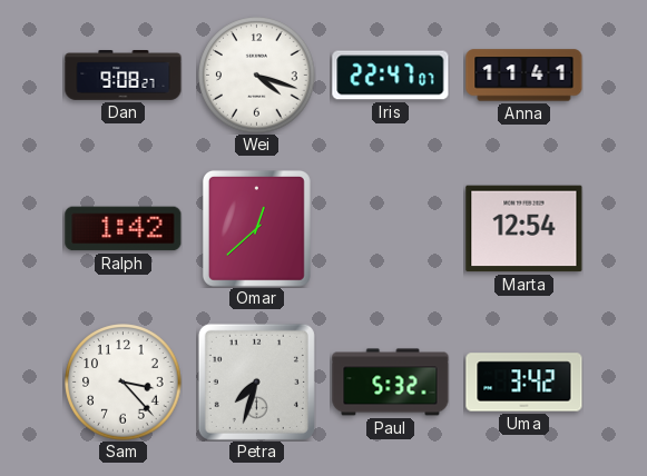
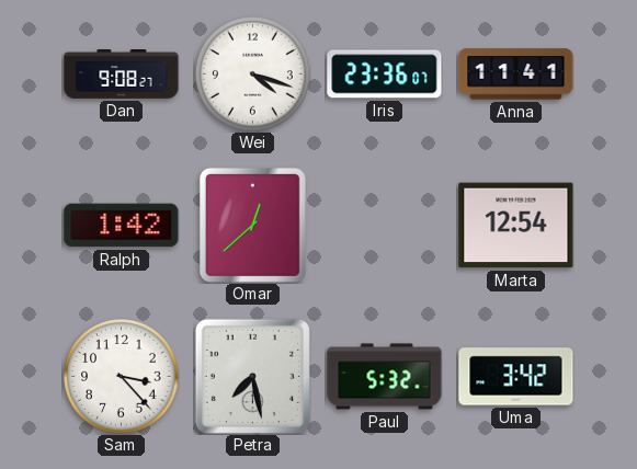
Iris: 22:47 -> 23:36 (385, 75)
Petra: 7:33 -> 7:28 (252, 376)
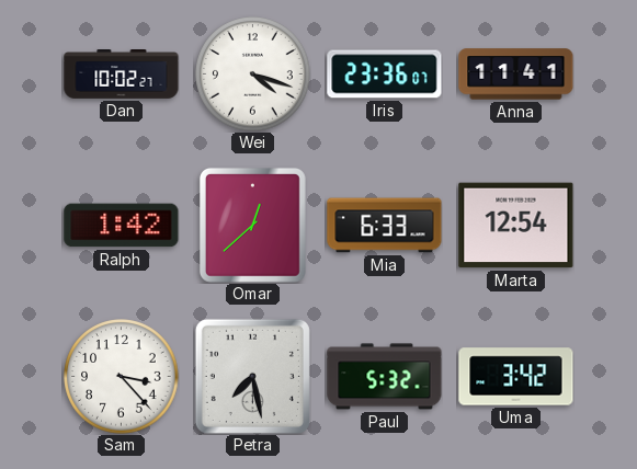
Dan: 9:08 -> 10:02 (122, 75)
Mia: none -> 6:33 (385, 226)
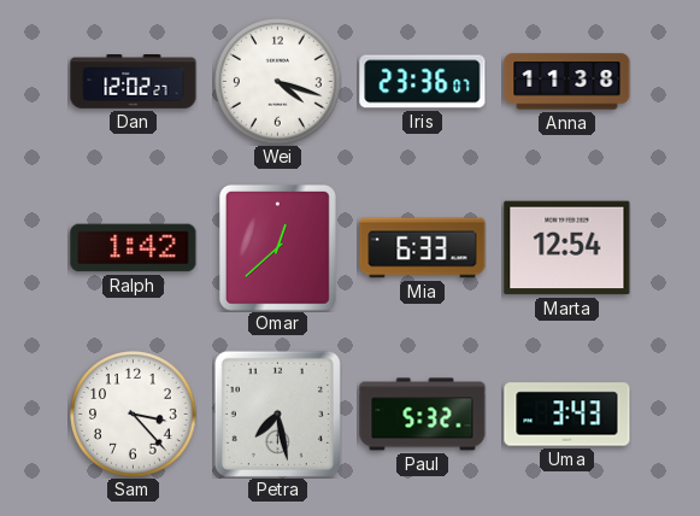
Dan: 10:02 -> 12:02 (134, 82)
Anna: 11:41 -> 11:38 (567, 82)
Uma: 3:42 -> 3:43 (567, 415)
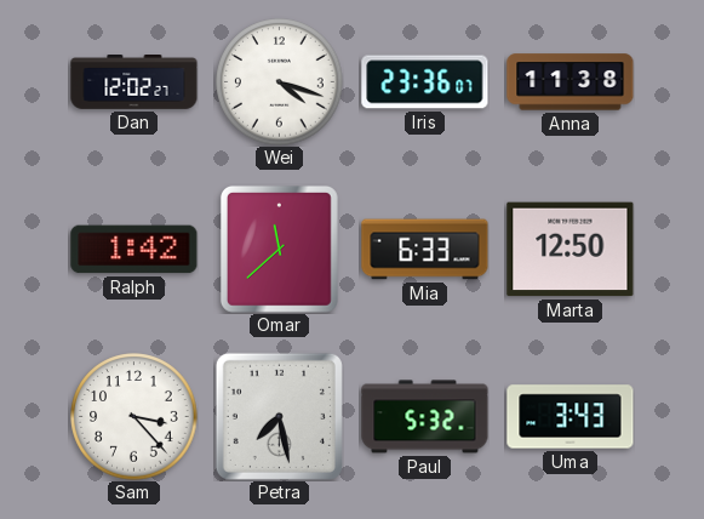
Omar: 12:38 -> 11:38 (279, 249)
Marta: 12:54 -> 12:50 (571, 250)
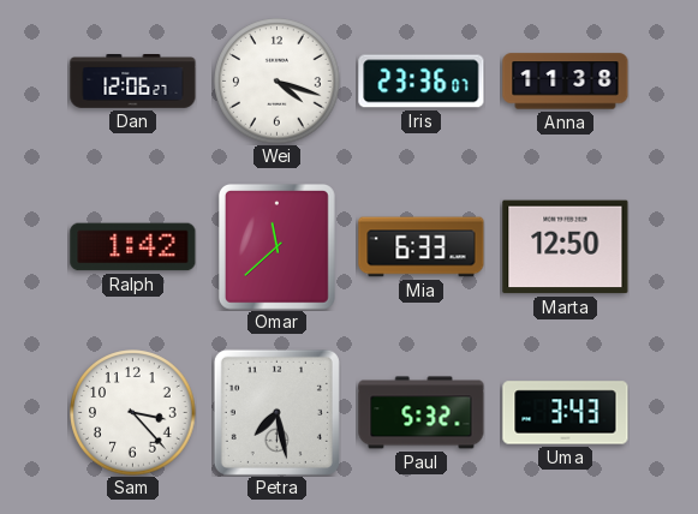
Dan: 12:02 -> 12:06 (133, 82)
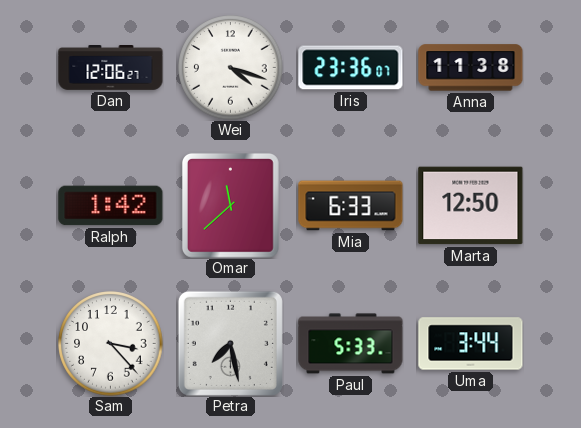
Paul: 5:32 -> 5:33 (351, 344)
Uma: 3:43 -> 3:44 (471, 344)
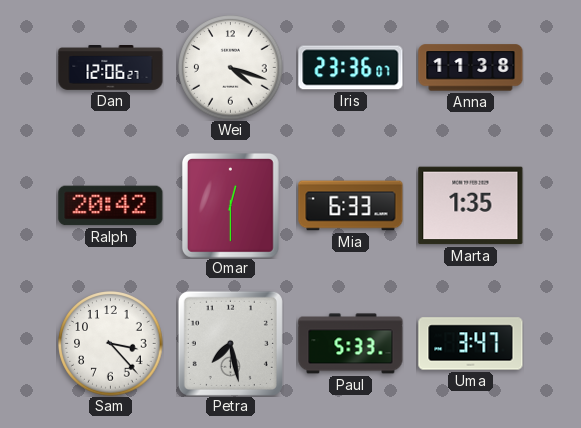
Ralph: 1:42 -> 20:42 (111, 206)
Omar: 11:38 -> 12:30 (230, 205)
Marta: 12:50 -> 1:35 (471, 206)
Uma: 3:44 -> 3:47 (471, 344)
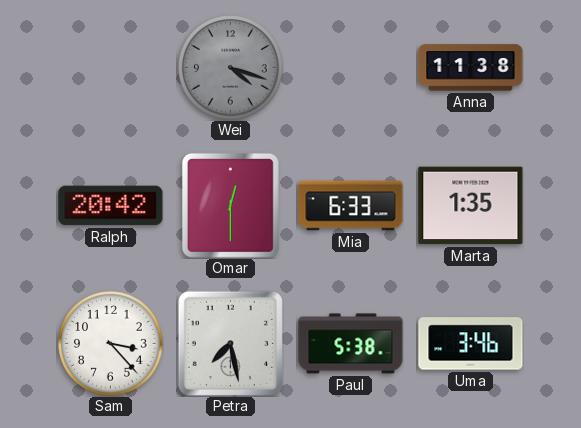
Dan: 12:06 -> none (111, 68)
Wei dial: white -> grey (231, 68)
Iris: 23:36 -> none (351, 68)
Paul: 5:33 -> 5:38 (351, 344)
Uma: 3:47 -> 3:46 (471, 344)
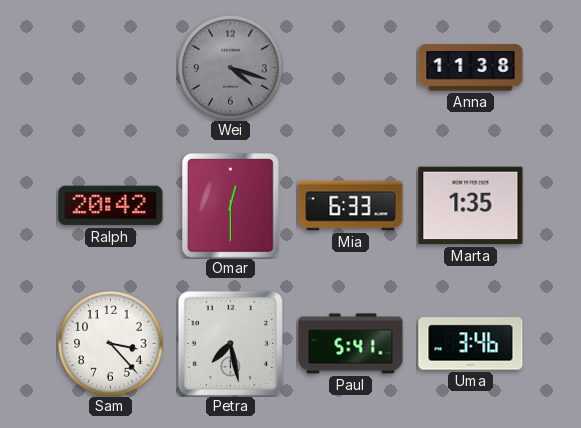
Paul: 5:38 -> 5:41 (351, 344)
